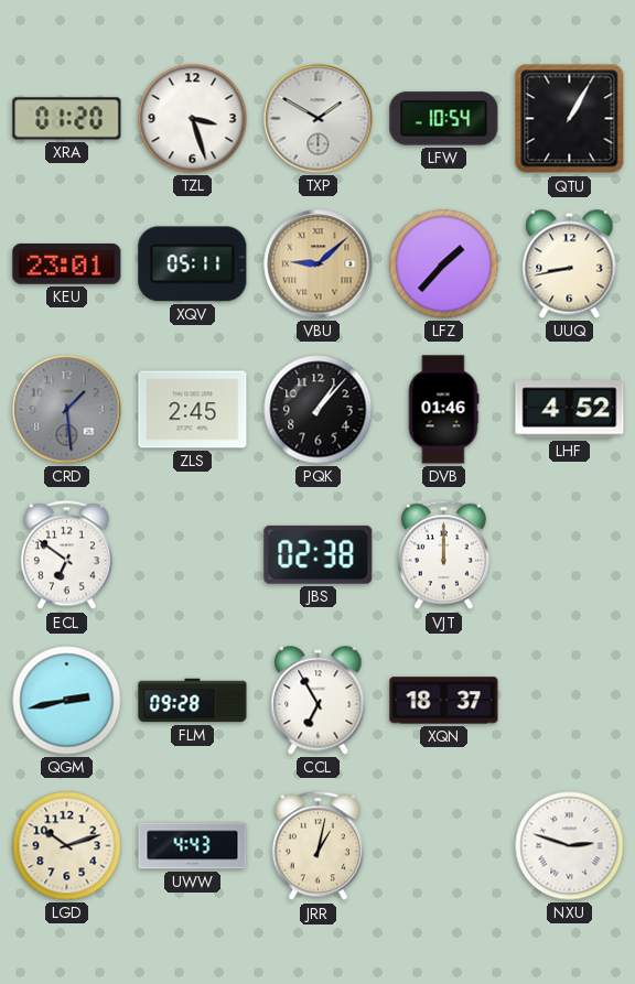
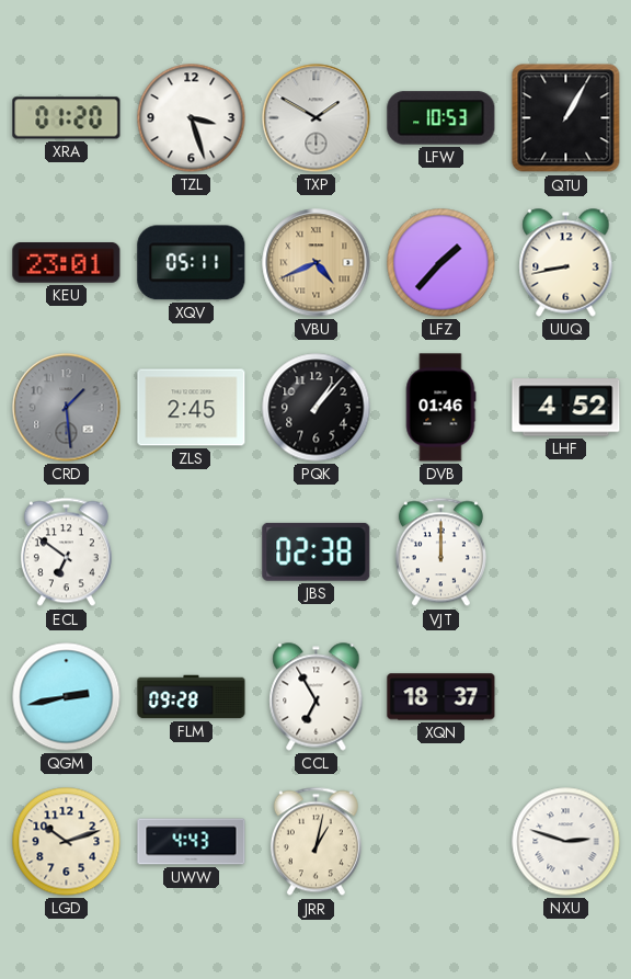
LFW: 10:54 -> 10:53 (441, 118)
VBU: 9:08 -> 4:41 (317, 263)
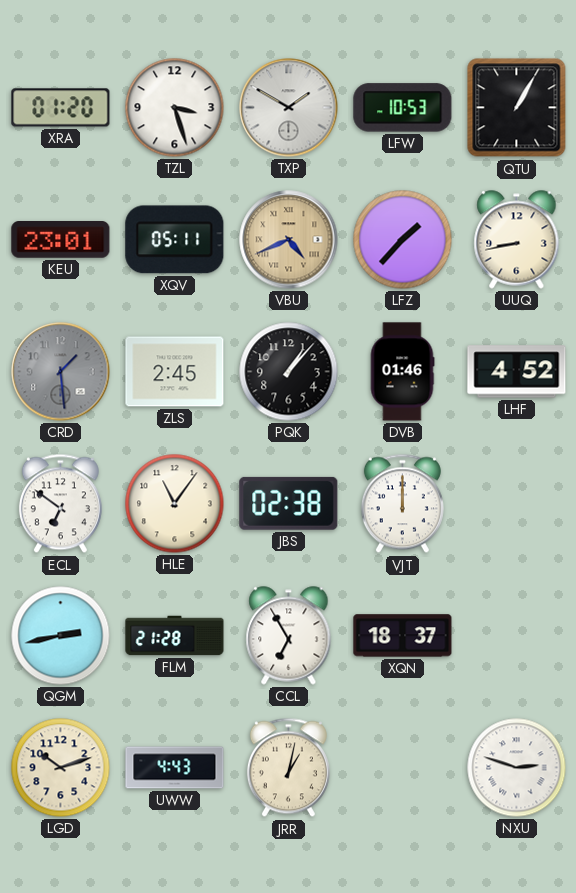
HLE: none -> 11:06 (175, 504)
FLM: 09:28 -> 21:28 (175, 636)
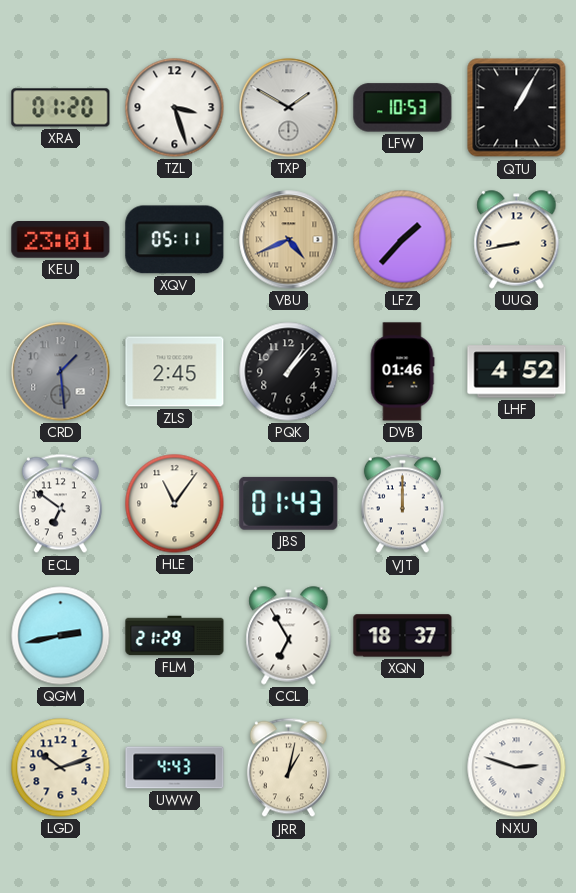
JBS: 02:38 -> 01:43 (289, 503)
FLM: 21:28 -> 21:29 (175, 636)
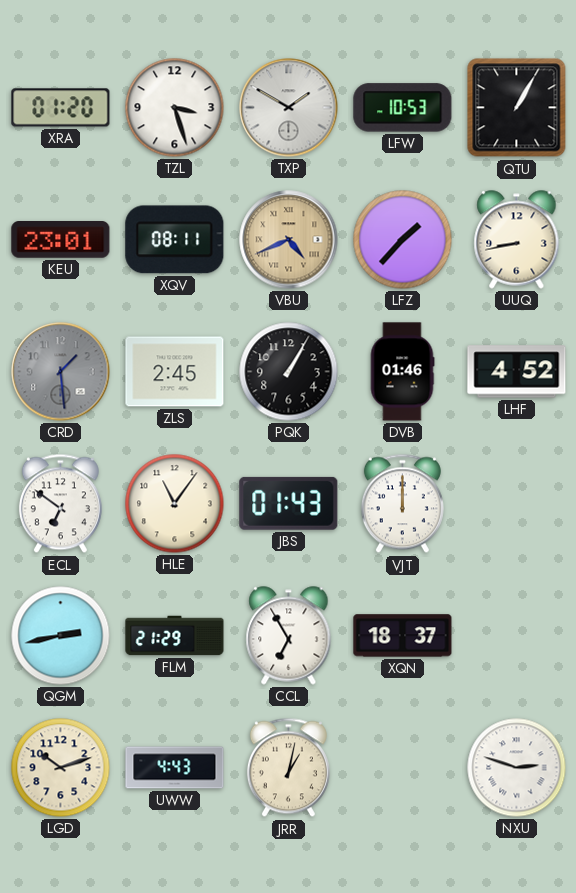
XQV: 05:11 -> 08:11 (175, 240)
PQK: 1:07 -> 1:05 (289, 372)
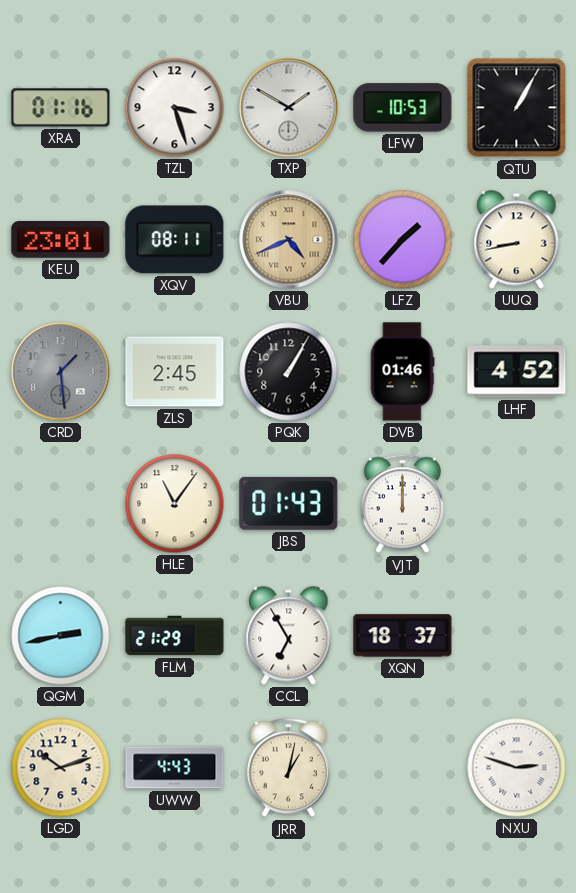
XRA: 01:20 -> 01:16 (61, 108)
ECL: 6:51 -> none (60, 504)
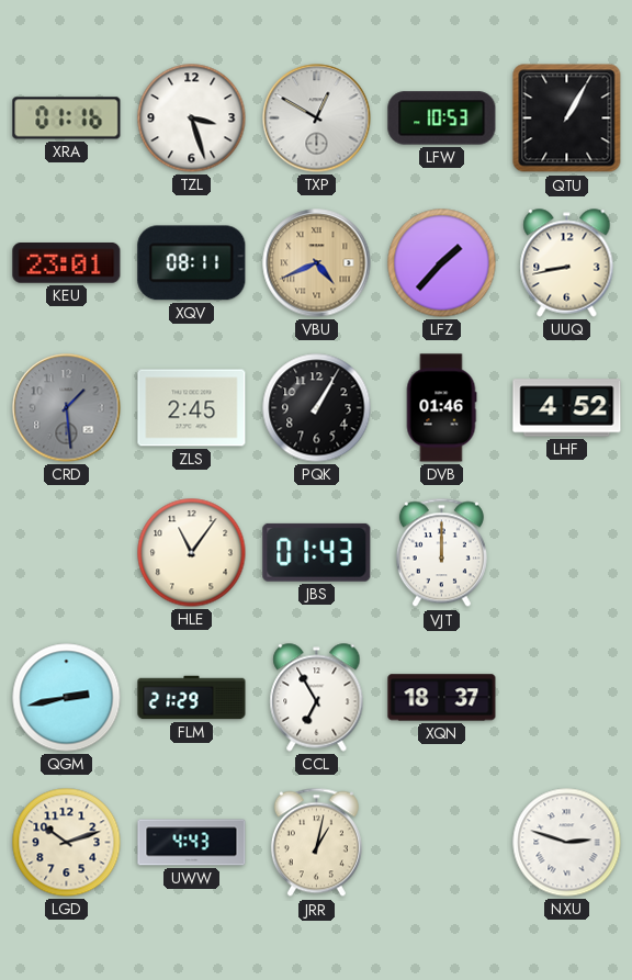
TXP: 1:50 -> 12:50 (317, 119)
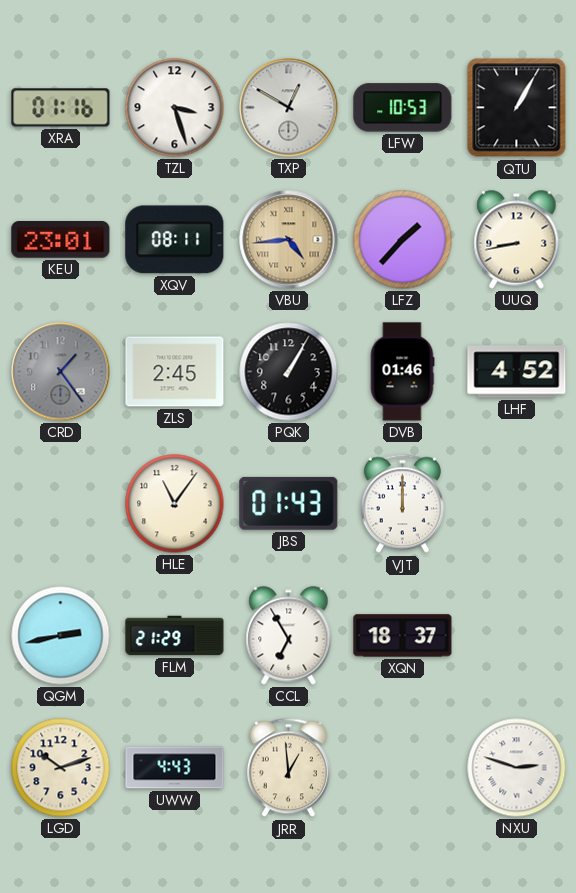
VBU: 4:41 -> 4:44 (289, 240)
CRD: 1:29 -> 1:24 (61, 372)
JRR: 1:02 -> 12:59 (288, 768)
